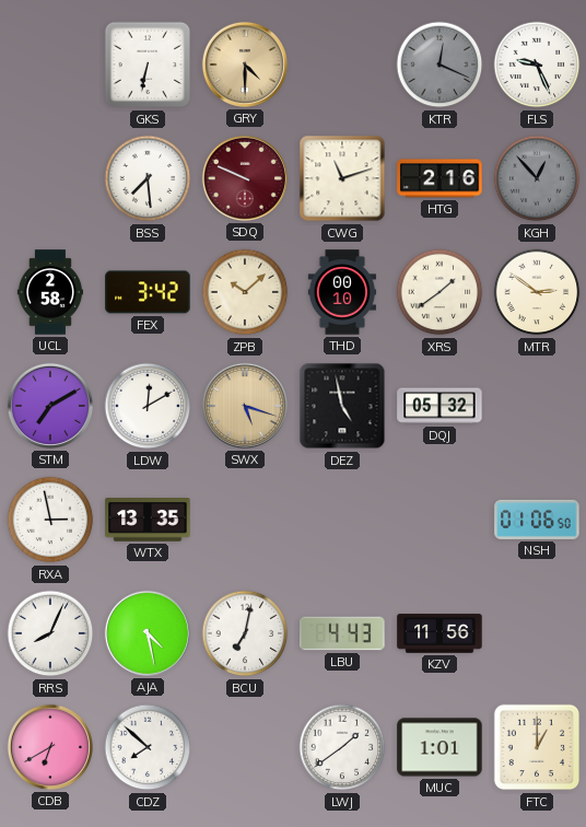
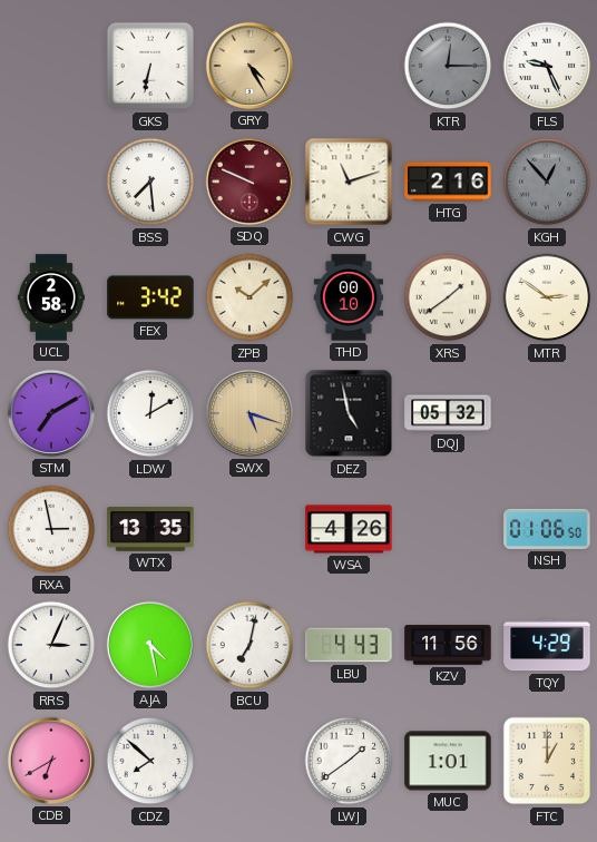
GRY: 4:30 -> 4:25 (249, 66)
KTR: 12:19 -> 12:15 (448, 66)
WSA: none -> 4:26 (349, 529)
RRS: 8:04 -> 3:04 (51, 645)
TQY: none -> 4:29 (547, 645)
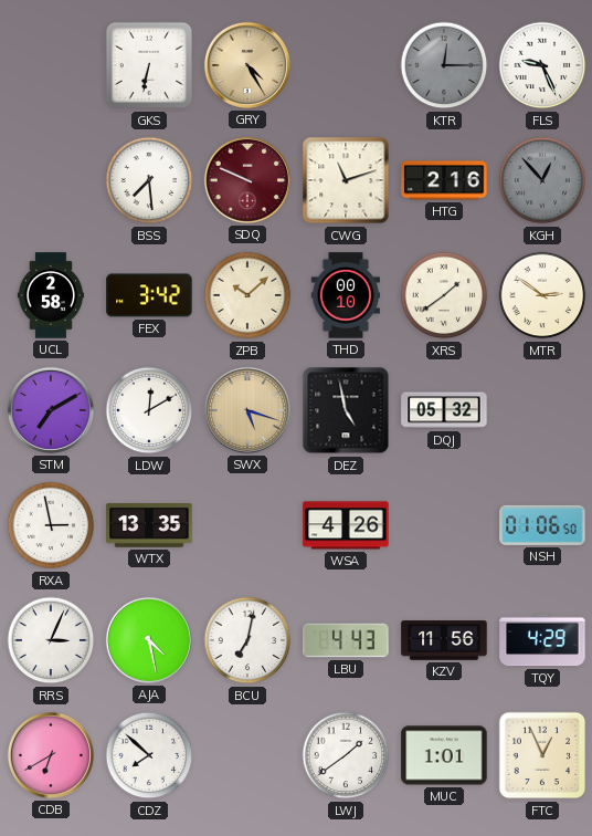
FTC: 1:00 -> 12:56 (542, 755)
